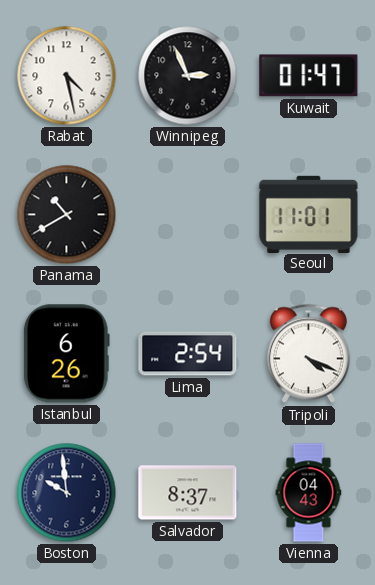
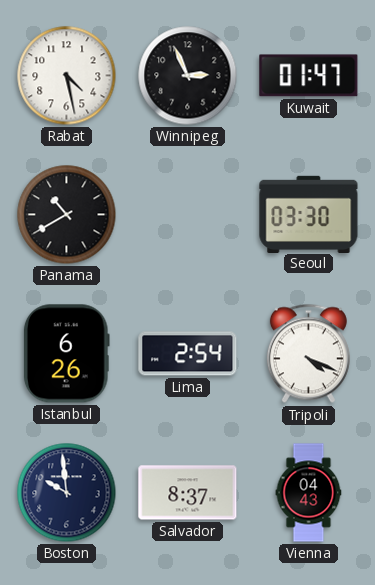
Seoul: 11:01 -> 03:30 (309, 214)
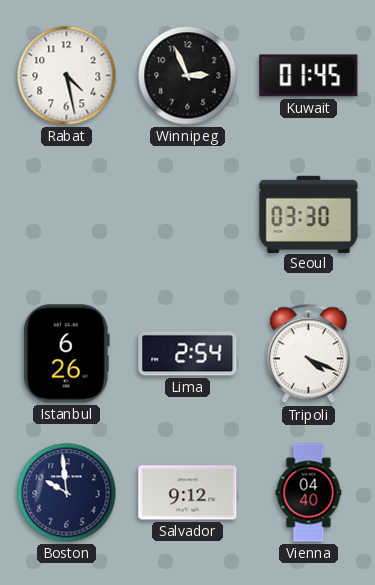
Kuwait: 01:47 -> 01:45 (309, 76)
Panama: 10:40 -> none (67, 215)
Salvador: 8:37 -> 9:12 (188, 493)
Vienna: 04:43 -> 04:40 (309, 493)
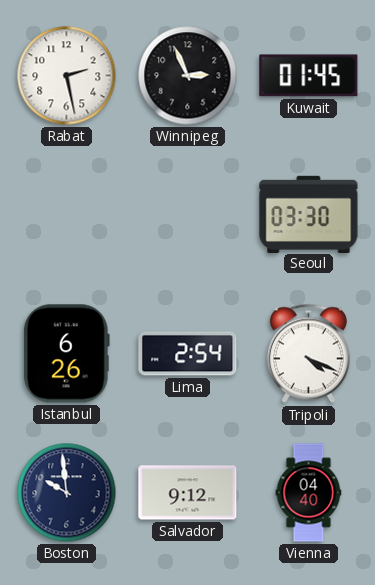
Rabat: 4:28 -> 2:28 (67, 76)
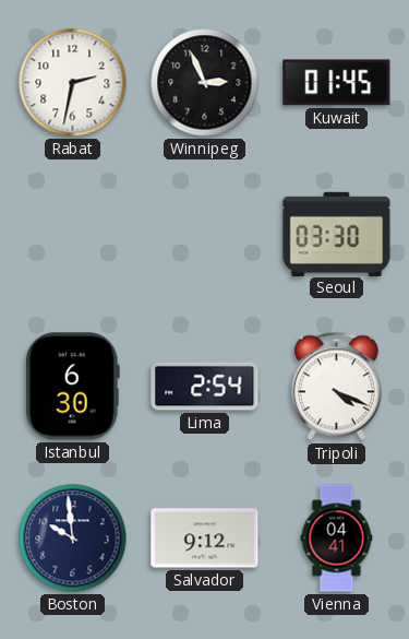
Rabat: 2:28 -> 2:32 (73, 83)
Istanbul: 6:26 -> 6:30 (72, 387)
Vienna: 04:40 -> 04:41 (337, 539)
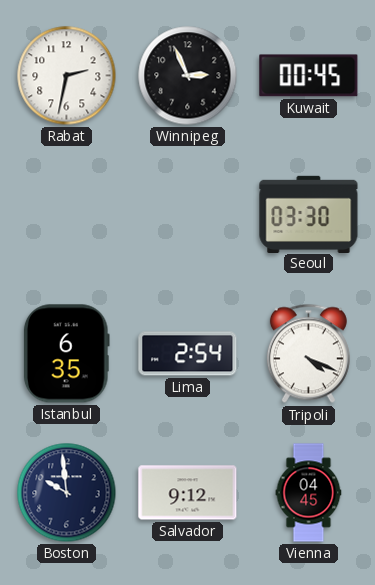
Kuwait: 01:45 -> 00:45 (309, 76)
Istanbul: 6:30 -> 6:35 (66, 354)
Vienna: 04:41 -> 04:45 (309, 493)
